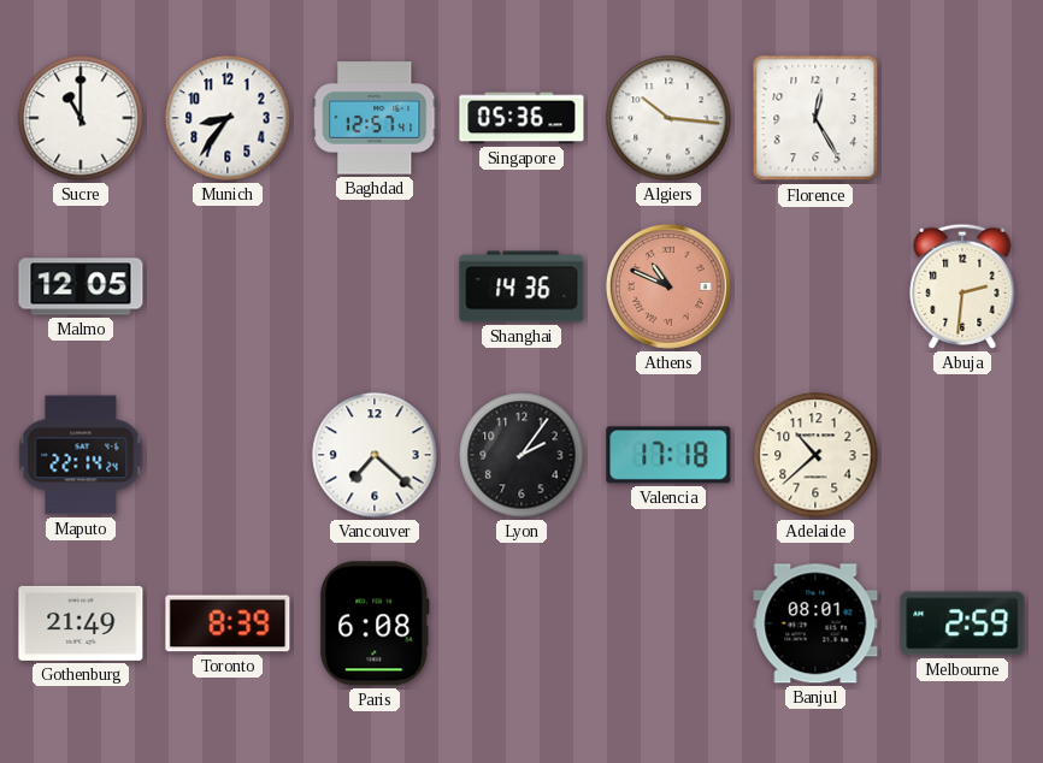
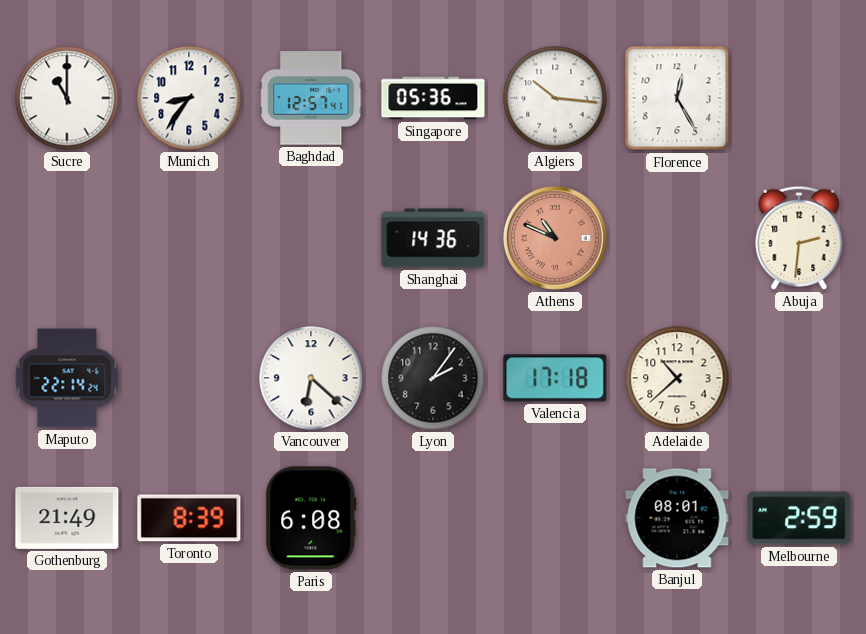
Malmo: 12:05 -> none (81, 286)
Vancouver: 7:22 -> 6:22 (311, 378)
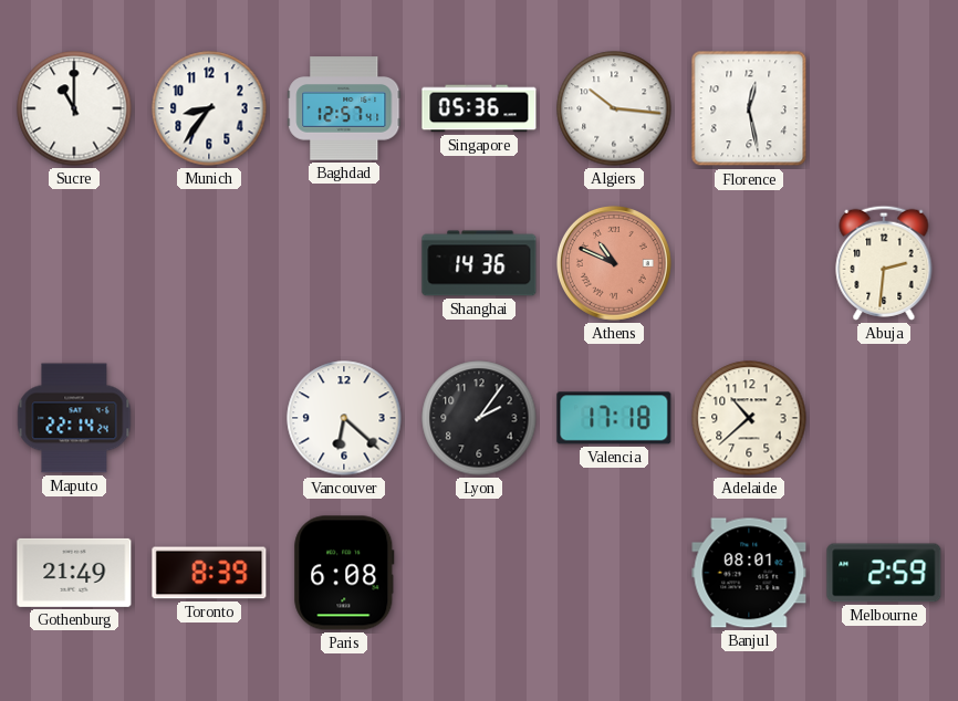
Florence: 12:25 -> 12:28 (749, 108)
